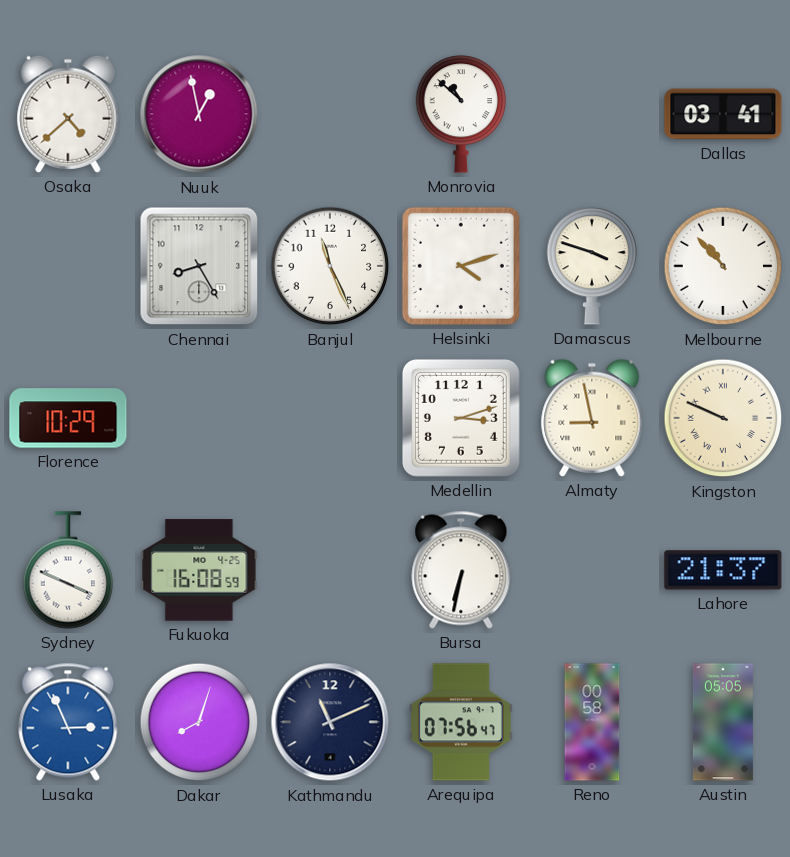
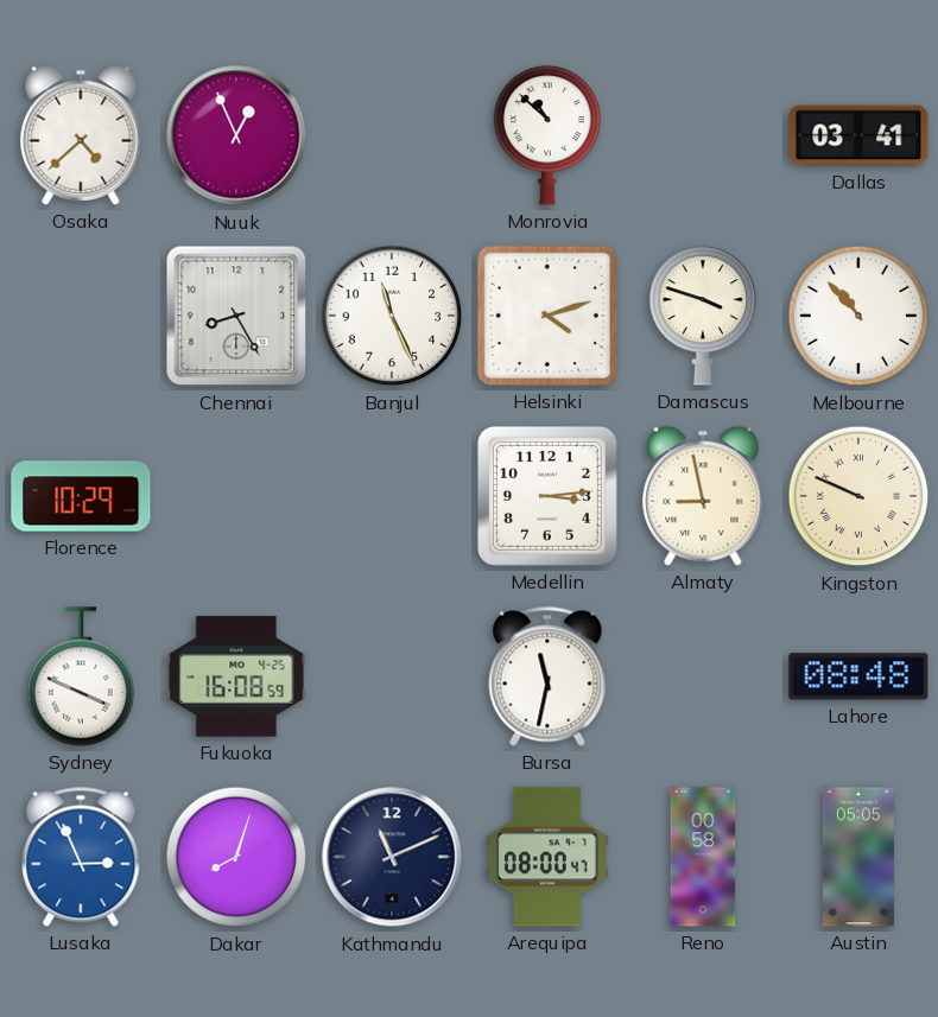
Nuuk: 12:58 -> 12:56 (236, 135)
Medellin: 3:12 -> 3:14 (547, 496)
Bursa: 6:32 -> 11:32 (547, 676)
Lahore: 21:37 -> 08:48 (858, 676)
Arequipa: 07:56 -> 08:00 (547, 857)
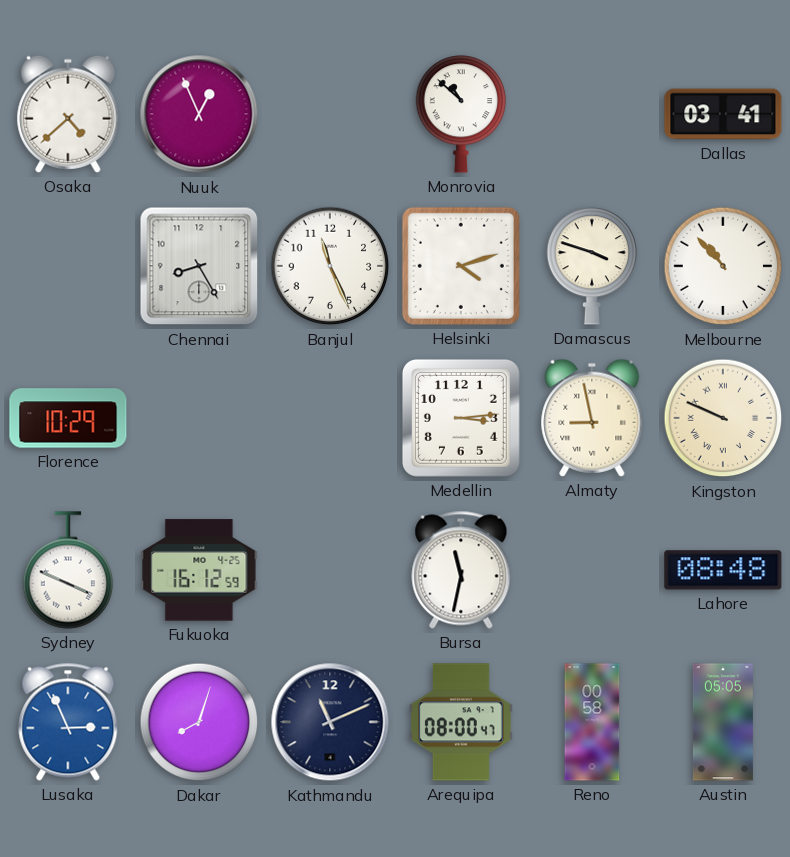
Fukuoka: 16:08 -> 16:12 (199, 570)
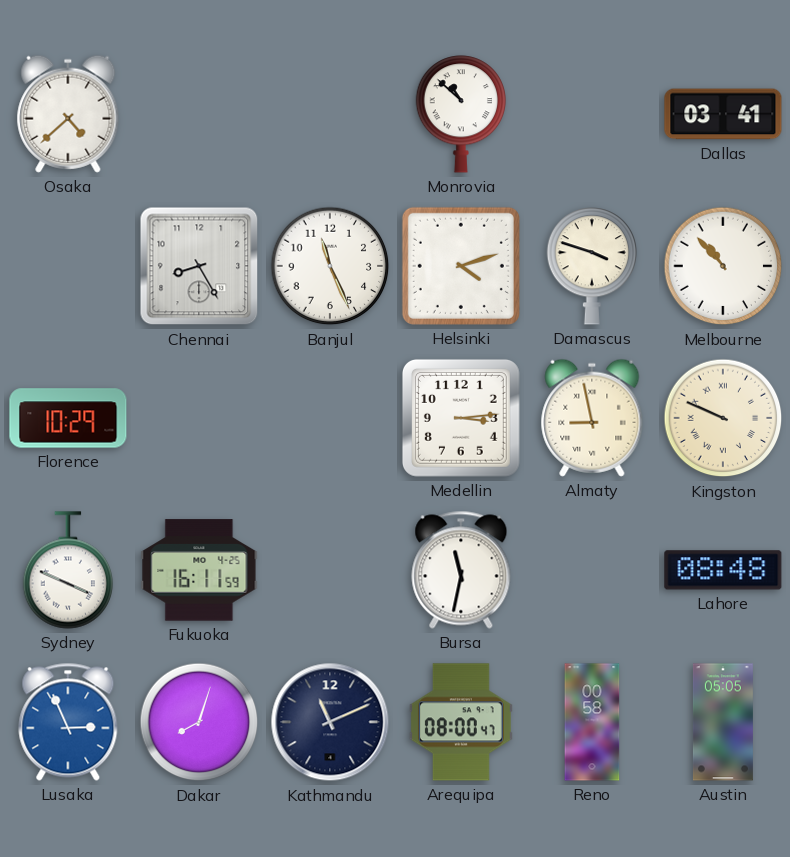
Nuuk: 12:56 -> none (199, 114)
Fukuoka: 16:12 -> 16:11 (199, 570)
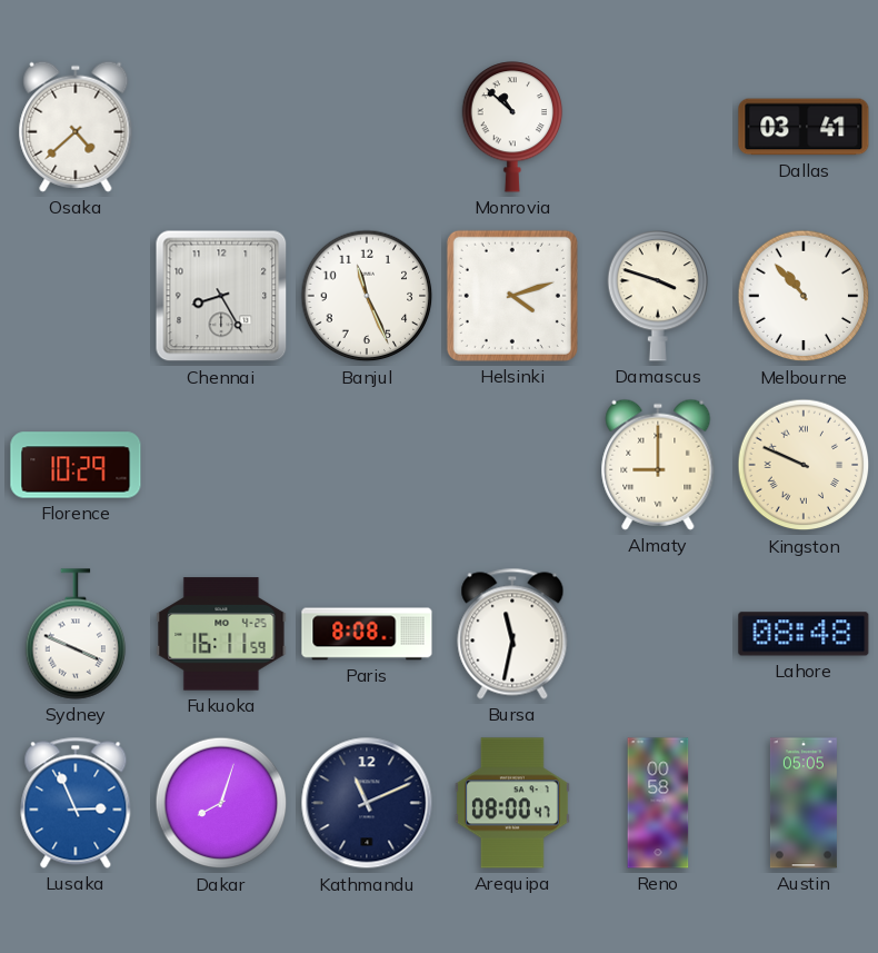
Medellin: 3:14 -> none (461, 418)
Almaty: 8:58 -> 9:00 (658, 465)
Paris: none -> 8:08 (367, 634)
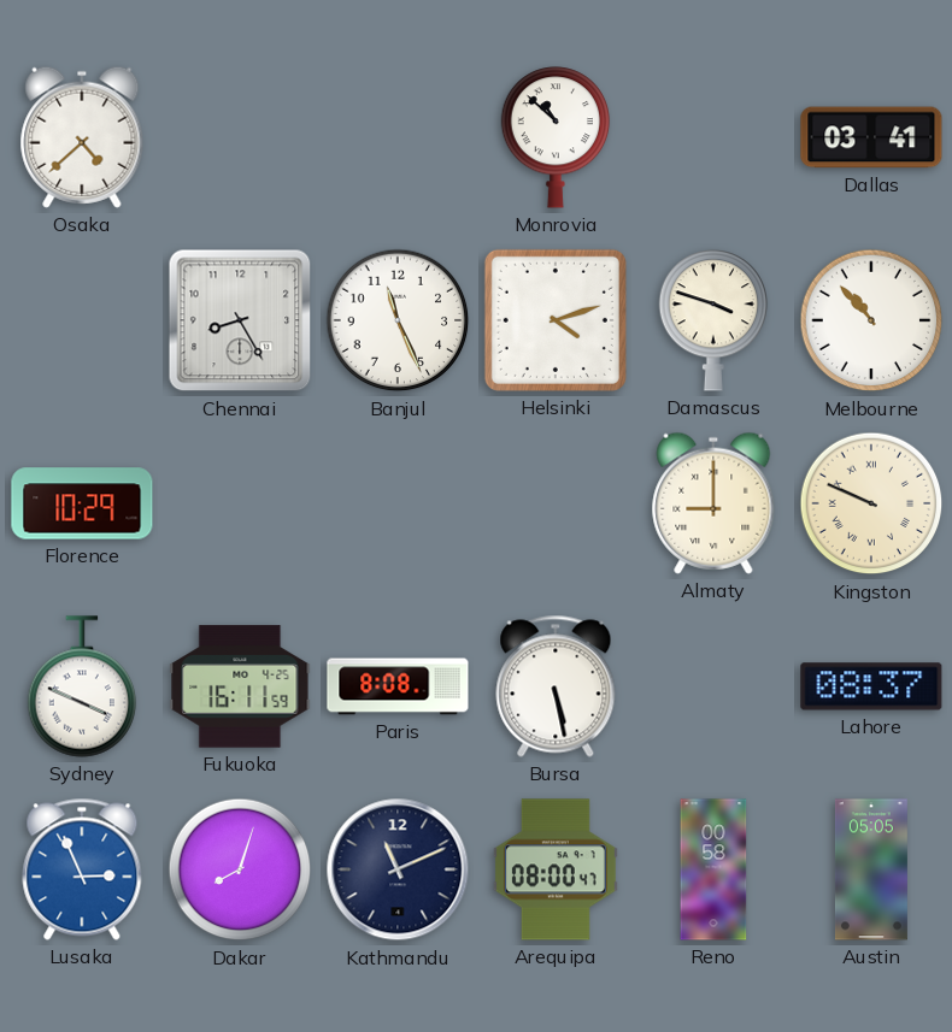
Bursa: 11:32 -> 5:28 (556, 686)
Lahore: 08:48 -> 08:37 (871, 686)
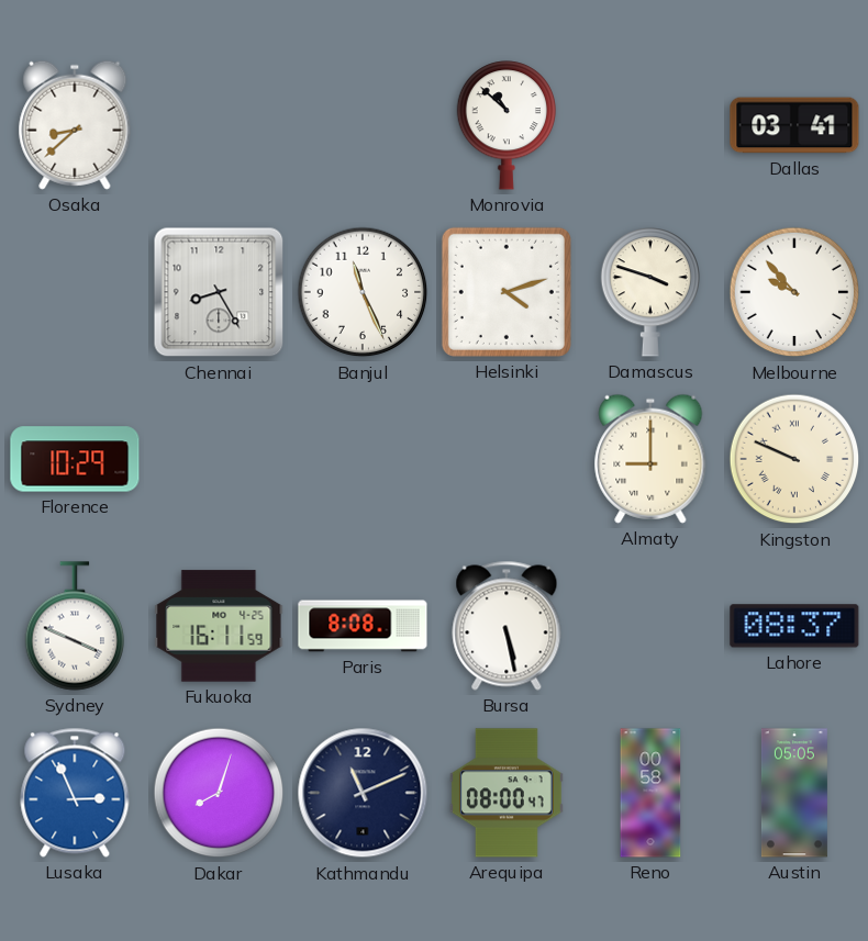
Osaka: 4:38 -> 8:38 (75, 125)
Melbourne: 10:53 -> 9:53 (794, 292)
